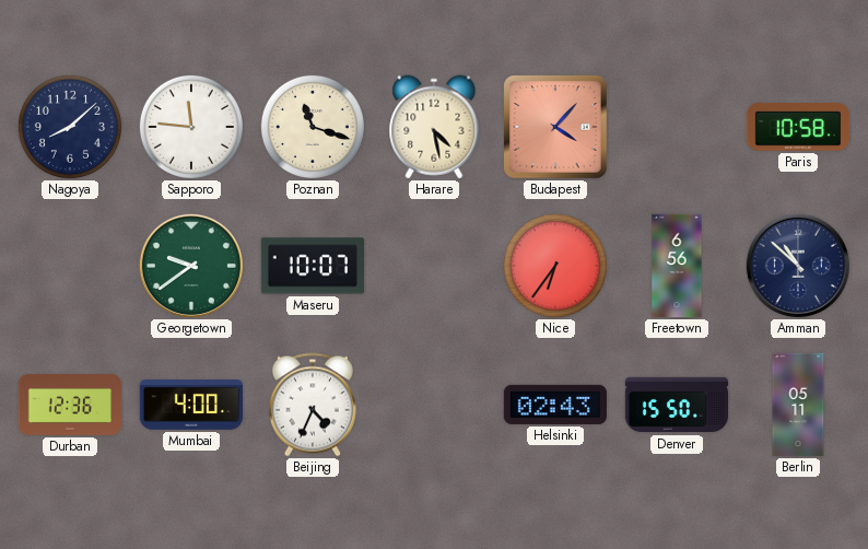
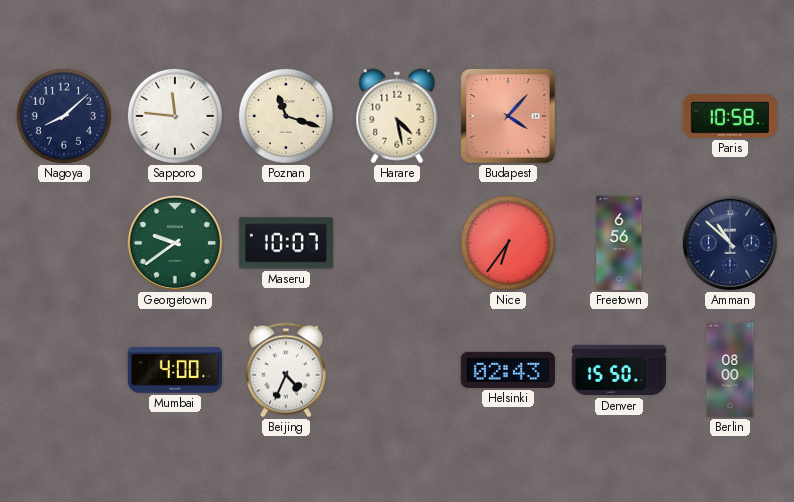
Durban: 12:36 -> none (69, 406)
Berlin: 05:11 -> 08:00 (730, 370)
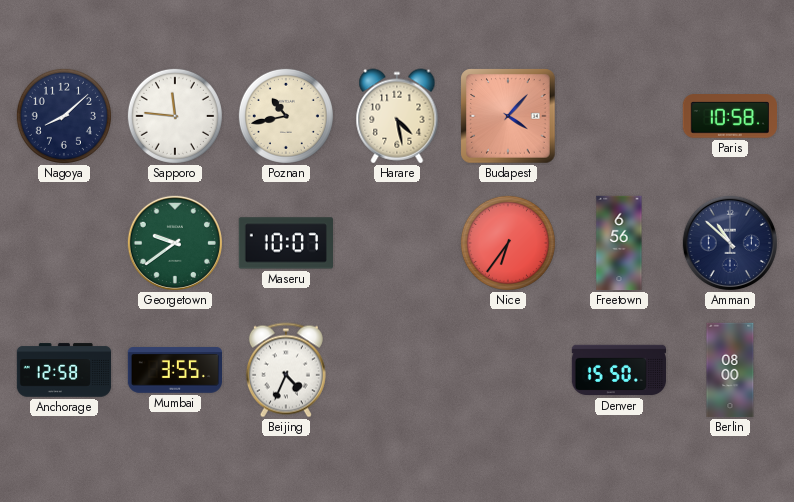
Poznan: 11:18 -> 10:43 (286, 116)
Anchorage: none -> 12:58 (64, 370)
Mumbai: 4:00 -> 3:55 (174, 370)
Helsinki: 02:43 -> none (508, 370)
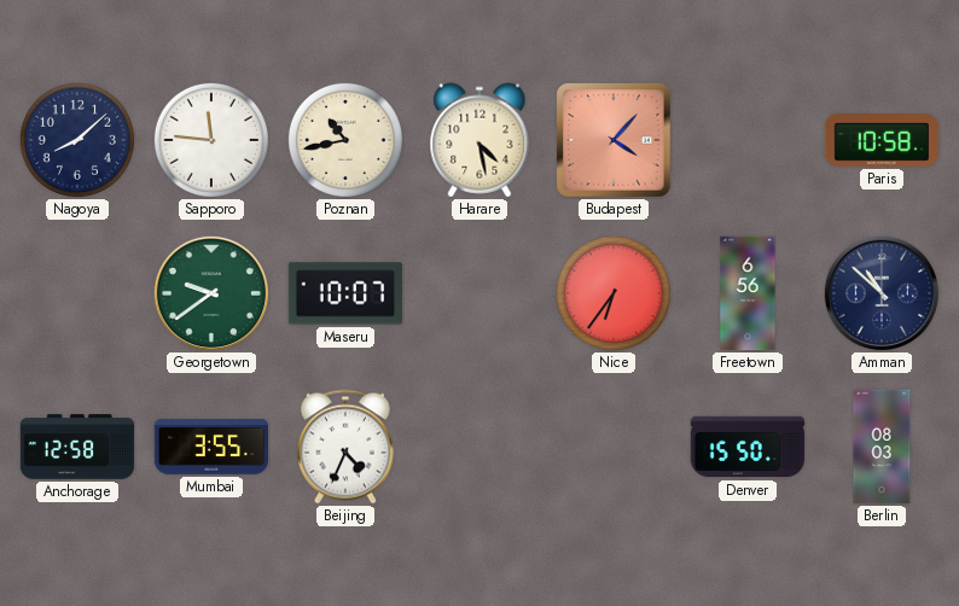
Berlin: 08:00 -> 08:03 (882, 447)
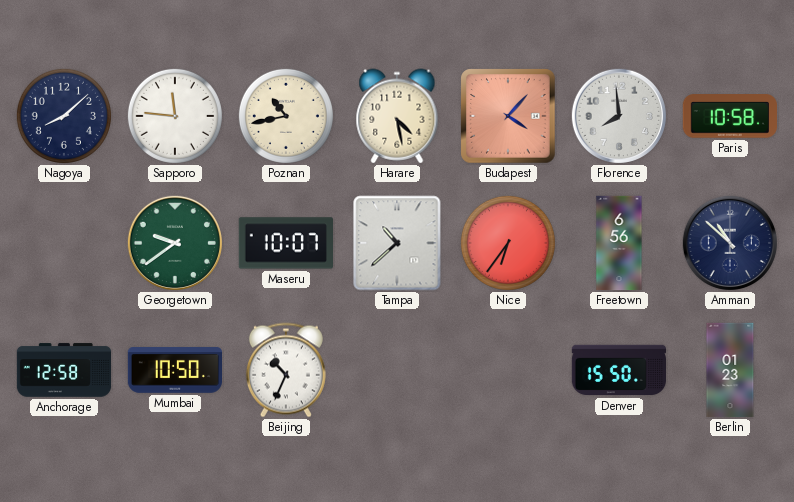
Florence: none -> 7:59 (619, 116)
Tampa: none -> 10:38 (397, 243)
Mumbai: 3:55 -> 10:50 (174, 370)
Beijing: 4:34 -> 10:34 (286, 370)
Berlin: 08:03 -> 01:23 (730, 370)
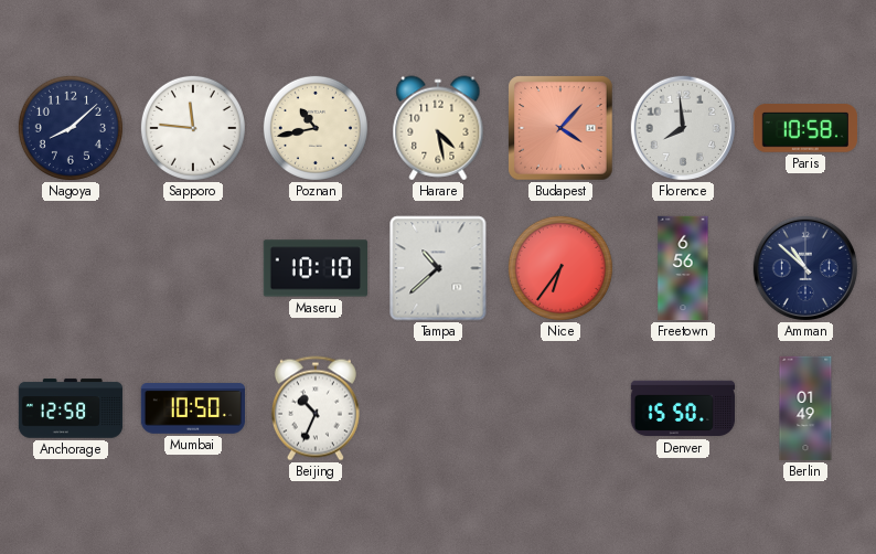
Georgetown: 9:39 -> none (175, 243)
Maseru: 10:07 -> 10:10 (314, 268)
Berlin: 01:23 -> 01:49 (805, 408)
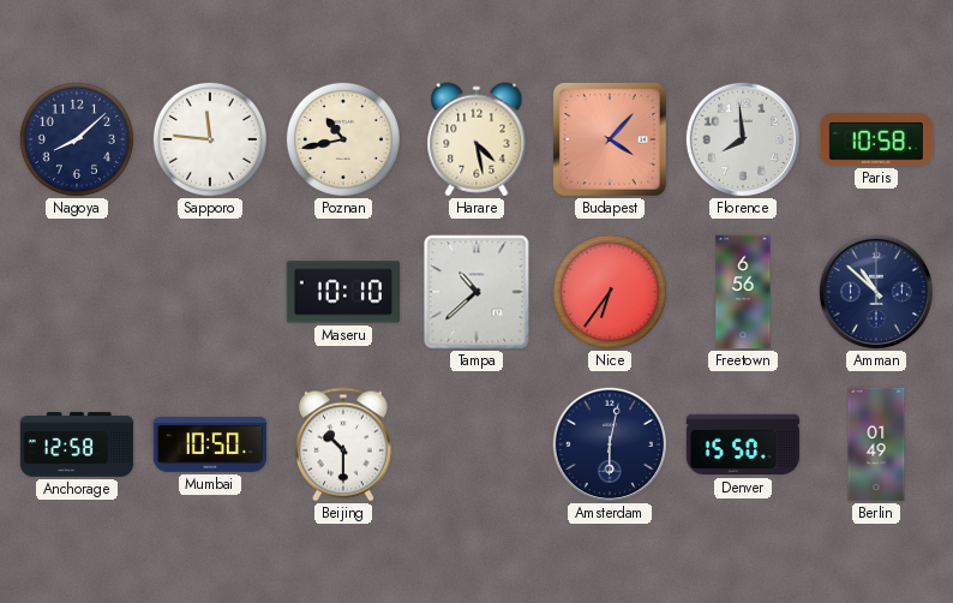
Beijing: 10:34 -> 10:30 (343, 444)
Amsterdam: none -> 6:02 (610, 444)
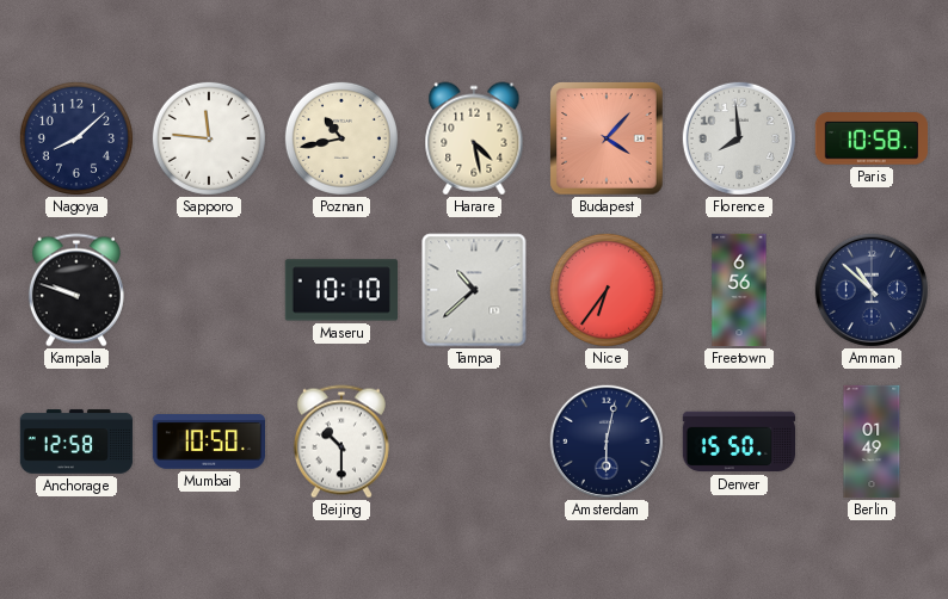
Kampala: none -> 9:48 (76, 290)
